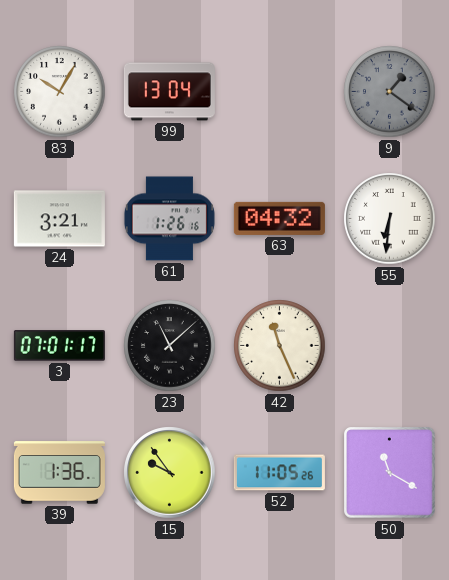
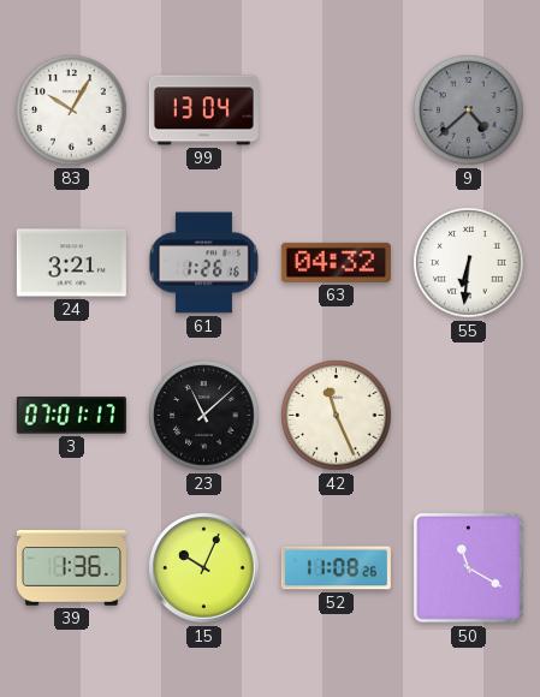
9: 1:21 -> 4:38 (469, 111)
15: 9:54 -> 10:04 (204, 568)
52: 11:05 -> 11:08 (336, 568)
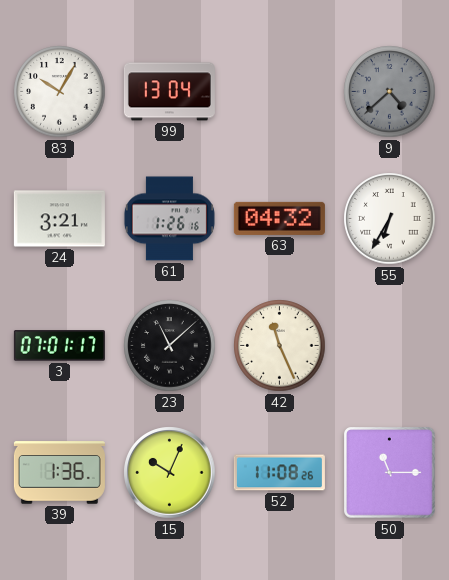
55: 6:31 -> 6:35 (390, 219)
50: 11:20 -> 11:15 (390, 473)
